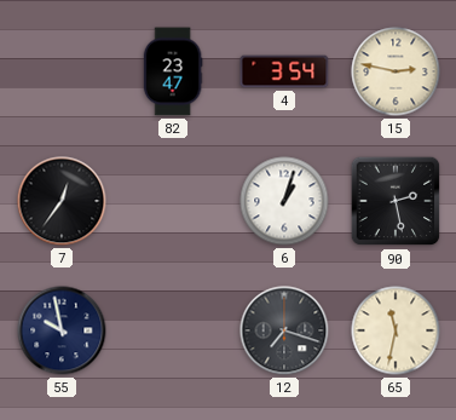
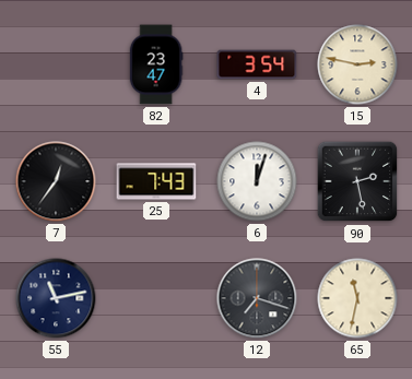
25: none -> 7:43 (156, 181)
6: 1:03 -> 12:03 (257, 181)
55: 9:58 -> 11:13 (56, 298)
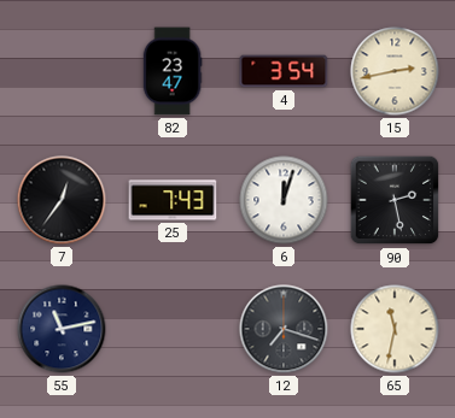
15: 2:47 -> 2:43 (395, 71)
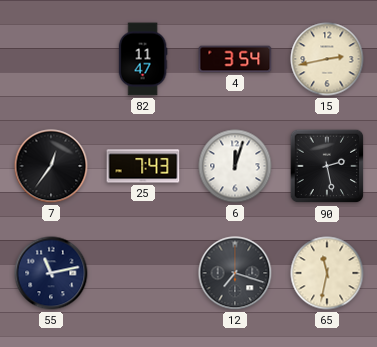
82: 23:47 -> 11:47 (143, 59)
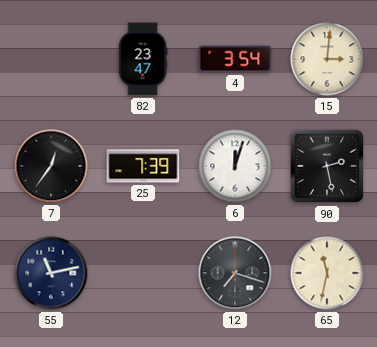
82: 11:47 -> 23:47 (143, 59)
15: 2:43 -> 3:01 (327, 59)
25: 7:43 -> 7:39 (143, 166)
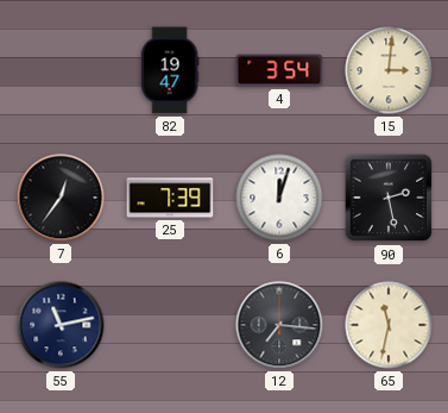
82: 23:47 -> 19:47 (170, 70)
12: 7:18 -> 7:16 (279, 325)
